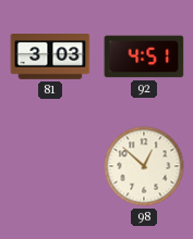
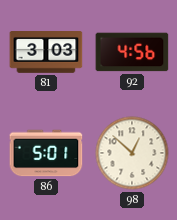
92: 4:51 -> 4:56 (132, 52)
86: none -> 5:01 (46, 153)
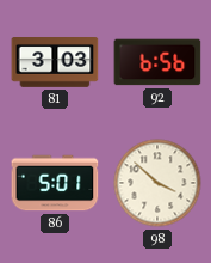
92: 4:56 -> 6:56 (157, 62)
98: 12:52 -> 3:52 (157, 183)
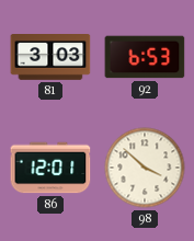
92: 6:56 -> 6:53 (145, 57)
86: 5:01 -> 12:01 (50, 168)
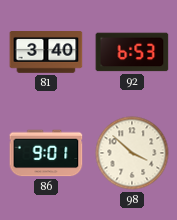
81: 3:03 -> 3:40 (46, 53)
86: 12:01 -> 9:01 (46, 153)
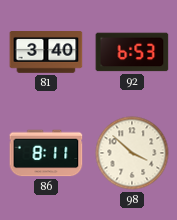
86: 9:01 -> 8:11 (46, 153)
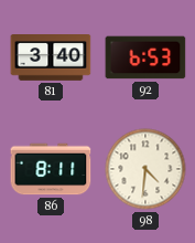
98: 3:52 -> 4:31 (145, 169)
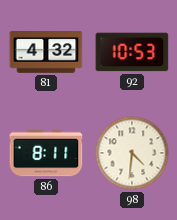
81: 3:40 -> 4:32 (46, 53)
92: 6:53 -> 10:53 (132, 52)
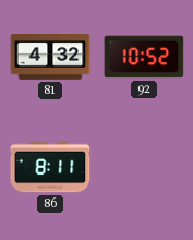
92: 10:53 -> 10:52 (144, 57)
98: 4:31 -> none (132, 153)
